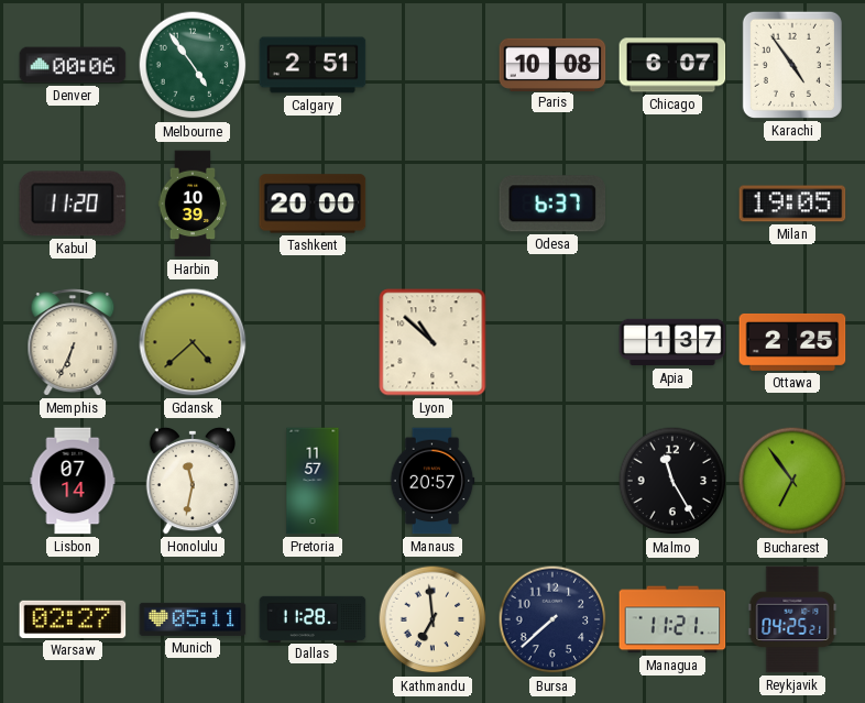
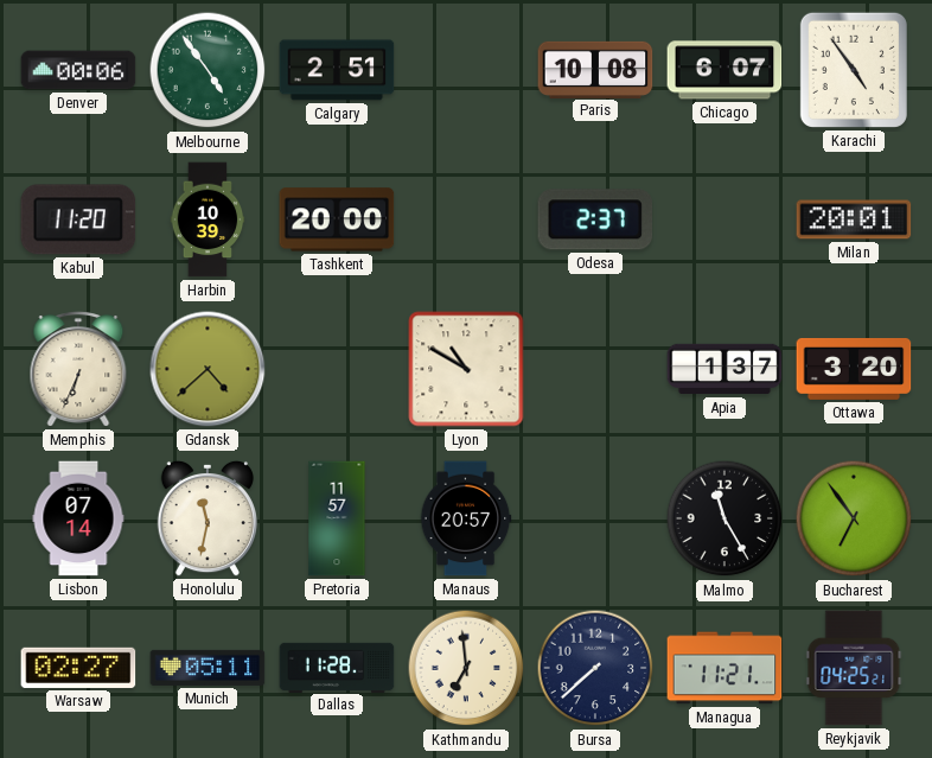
Odesa: 6:37 -> 2:37 (595, 219)
Milan: 19:05 -> 20:01 (854, 219)
Lyon: 10:52 -> 10:50 (466, 369)
Ottawa: 2:25 -> 3:20 (854, 369)
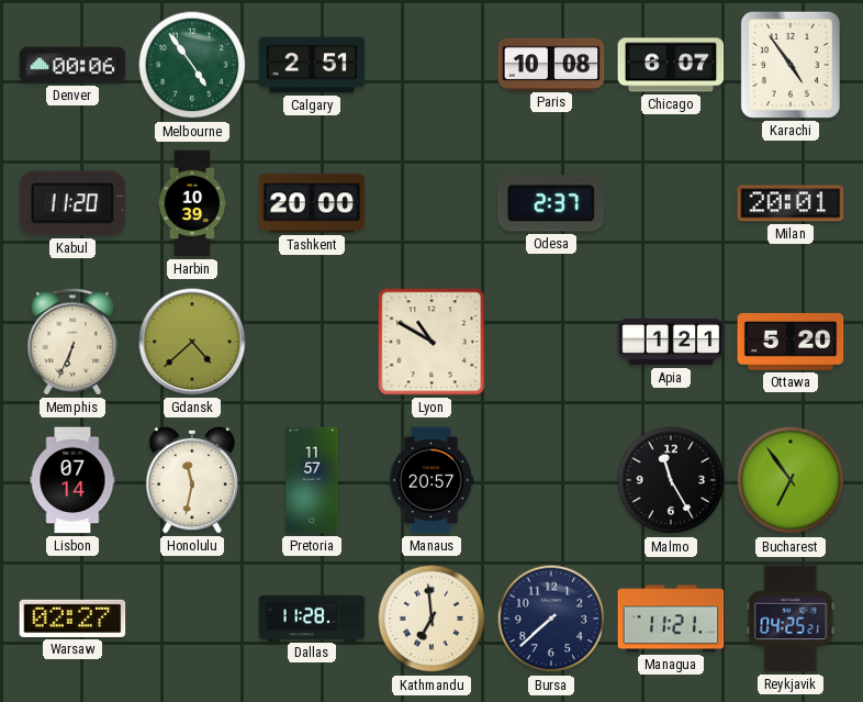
Apia: 1:37 -> 1:21 (671, 342)
Ottawa: 3:20 -> 5:20 (791, 342)
Munich: 05:11 -> none (208, 668)
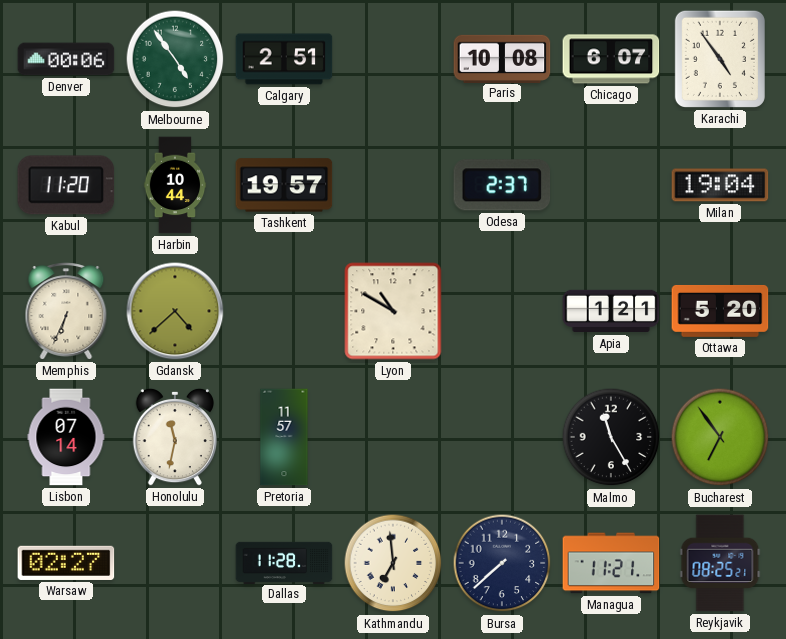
Harbin: 10:39 -> 10:44 (175, 185)
Tashkent: 20:00 -> 19:57 (284, 185)
Milan: 20:01 -> 19:04 (720, 185)
Manaus: 20:57 -> none (431, 480)
Reykjavik: 04:25 -> 08:25 (720, 563)
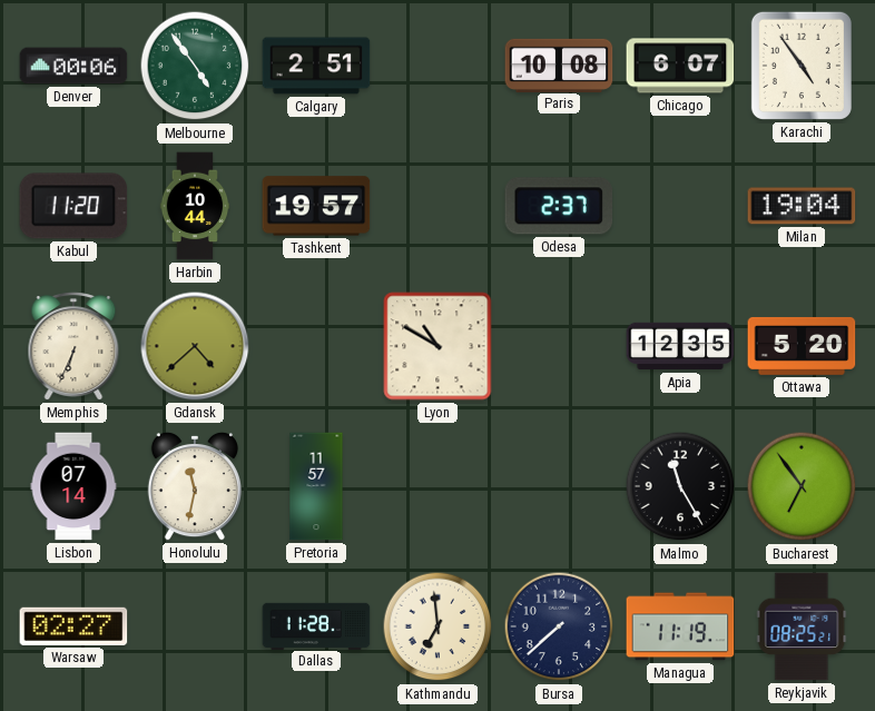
Apia: 1:21 -> 12:35 (680, 346)
Managua: 11:21 -> 11:19 (680, 626)
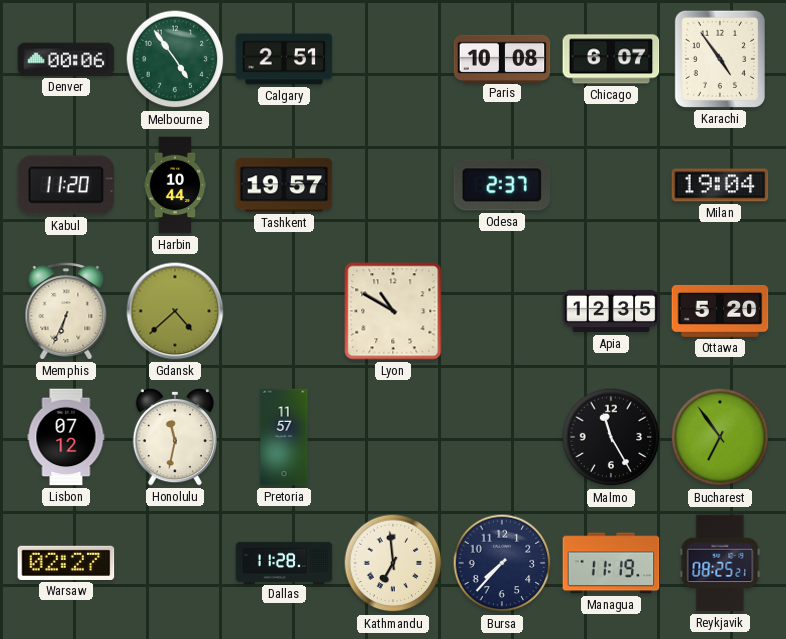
Lisbon: 07:14 -> 07:12 (66, 437)
Bursa: 7:38 -> 7:37 (502, 563)
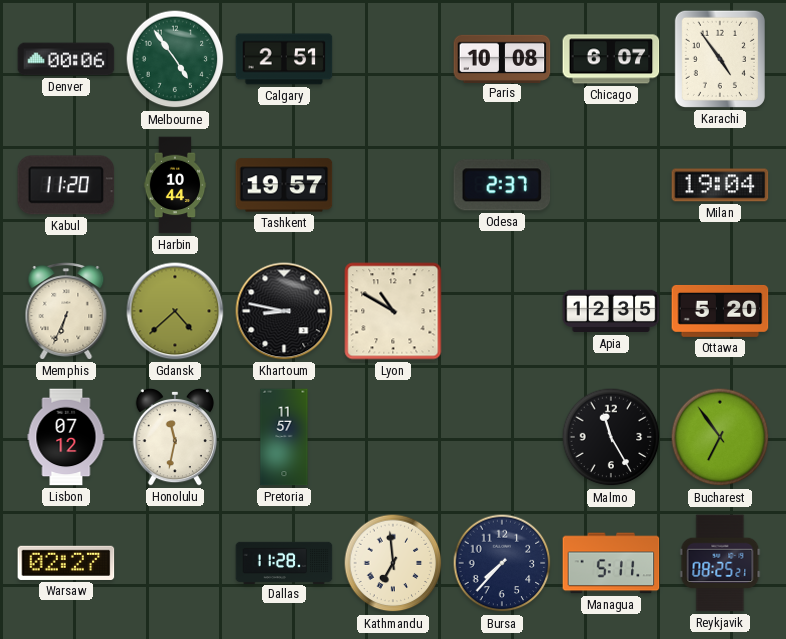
Khartoum: none -> 8:47 (284, 311)
Managua: 11:19 -> 5:11 (611, 563)
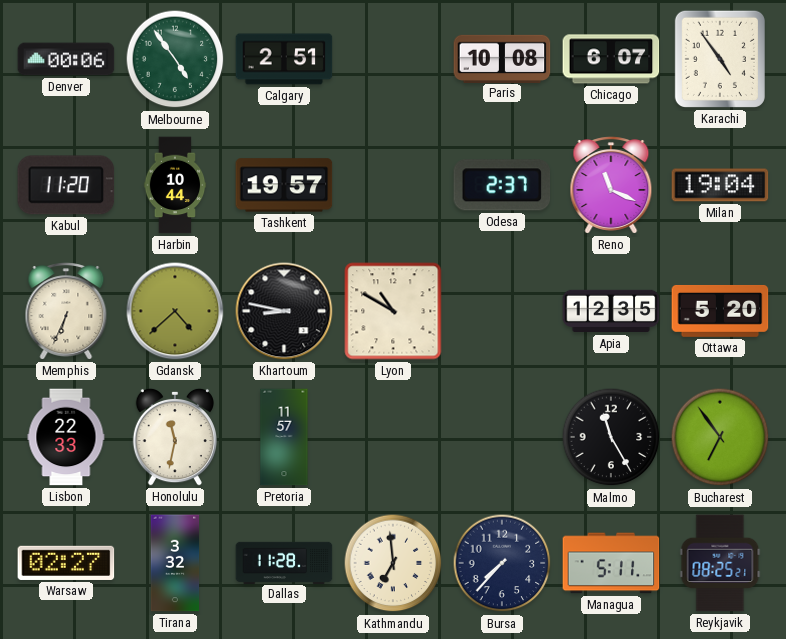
Reno: none -> 11:19 (611, 185)
Lisbon: 07:12 -> 22:33 (66, 437)
Tirana: none -> 3:32 (175, 563)
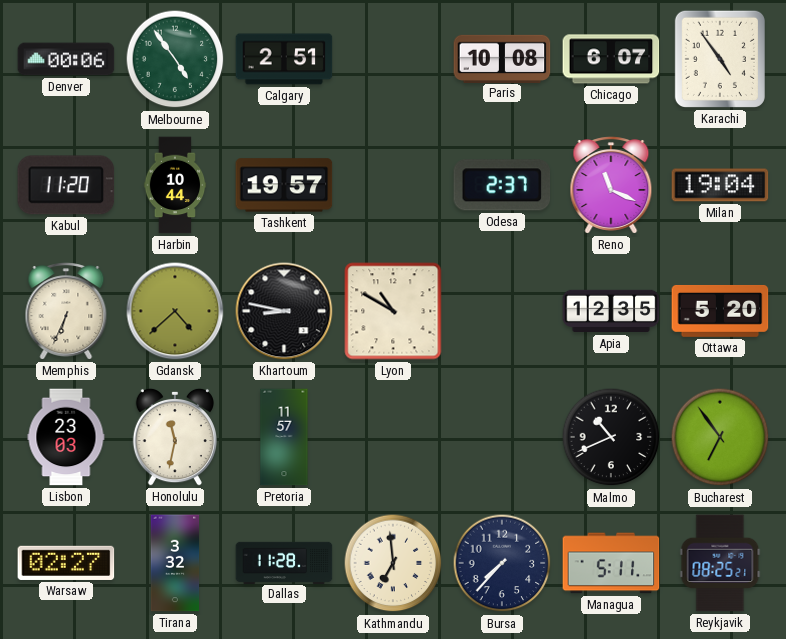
Lisbon: 22:33 -> 23:03 (66, 437)
Malmo: 11:25 -> 10:41 (611, 437)
